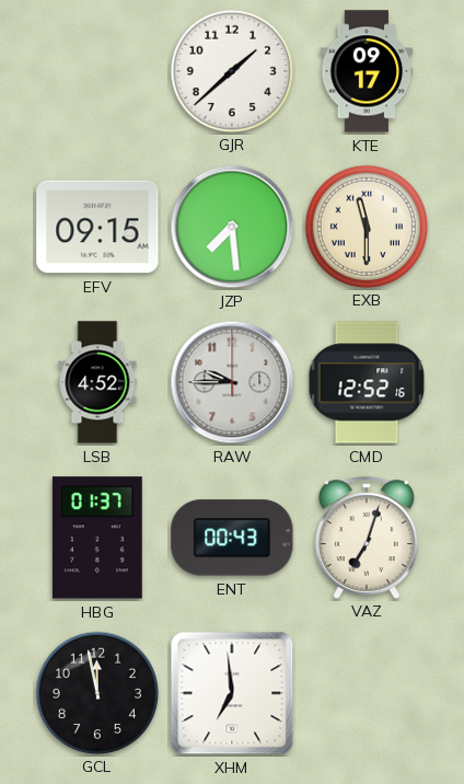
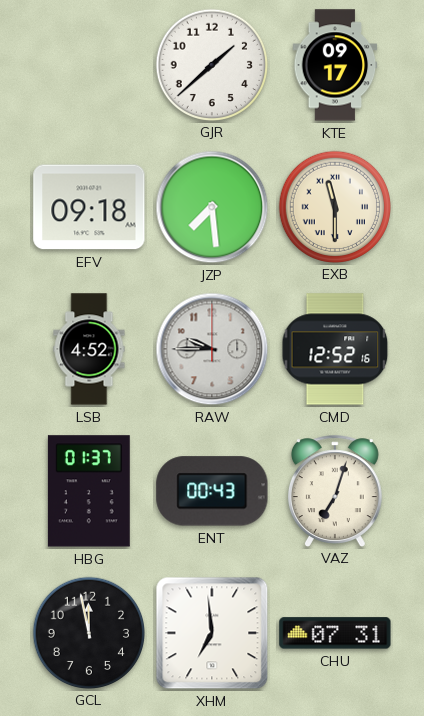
EFV: 09:15 -> 09:18 (89, 207)
CHU: none -> 07:31 (335, 633)
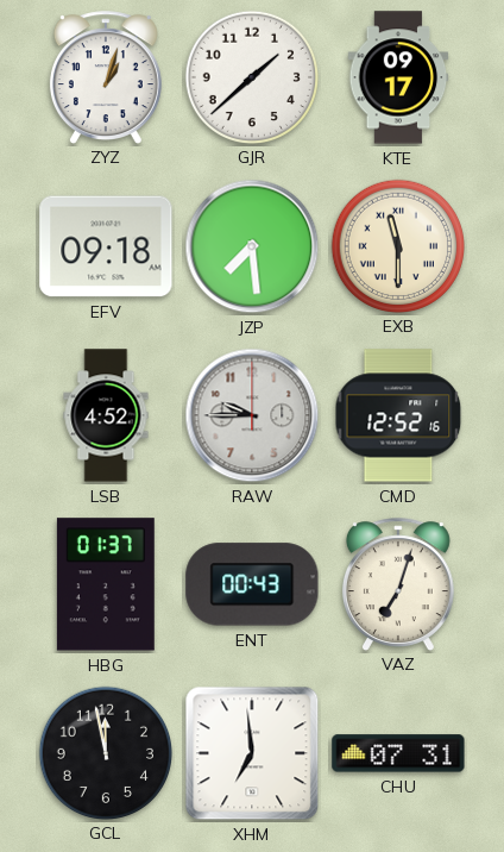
ZYZ: none -> 1:03 (106, 77)
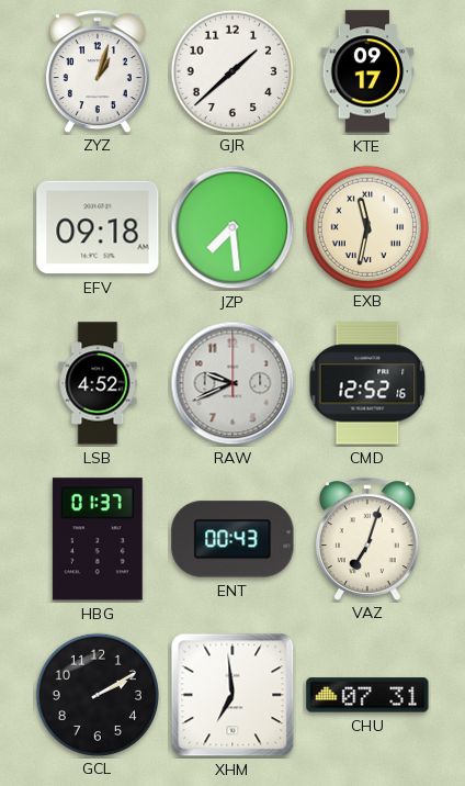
EXB: 11:30 -> 11:32 (366, 226)
RAW: 9:45 -> 9:41 (232, 383)
GCL: 11:58 -> 2:10 (97, 694)
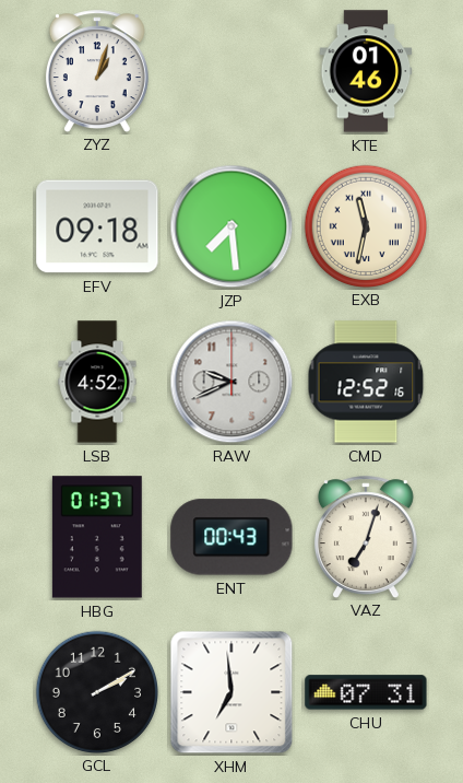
GJR: 1:38 -> none (231, 70)
KTE: 09:17 -> 01:46 (366, 71)
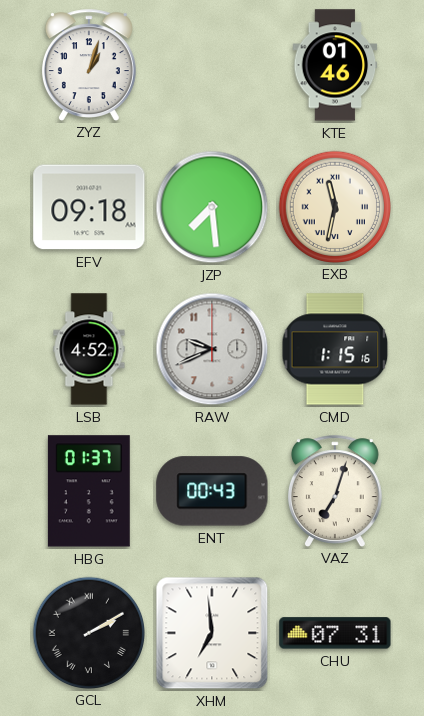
CMD: 12:52 -> 1:15 (335, 349)
GCL numerals: Arabic -> Roman (88, 632)
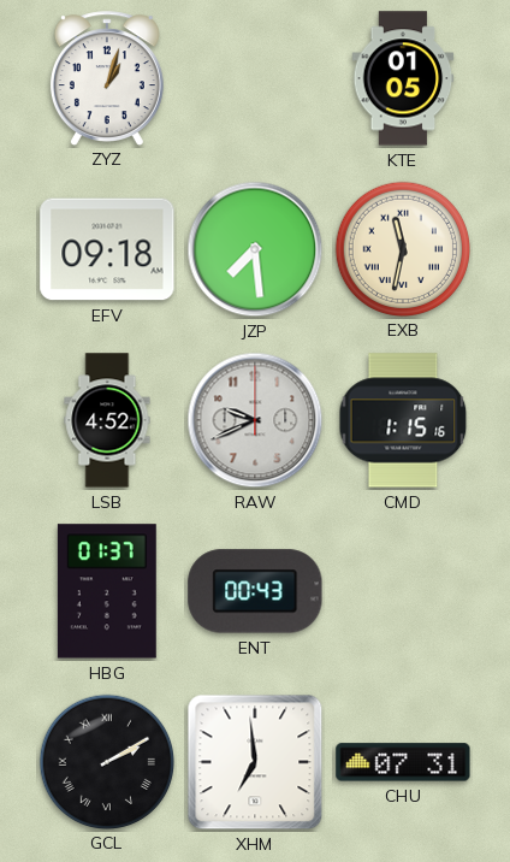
KTE: 01:46 -> 01:05 (403, 78)
VAZ: 7:03 -> none (335, 491)
